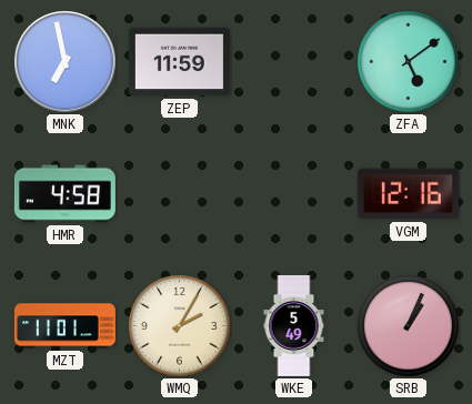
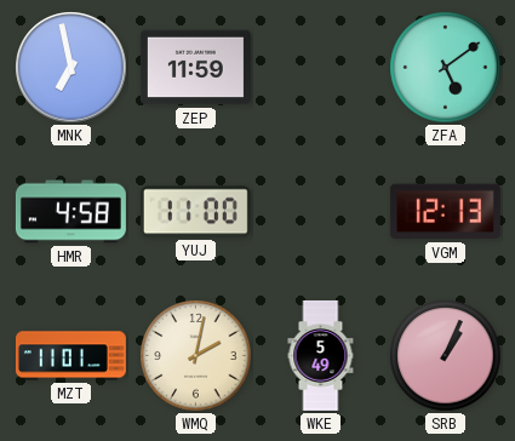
YUJ: none -> 11:00 (195, 212)
VGM: 12:16 -> 12:13 (445, 212)
WMQ: 2:05 -> 2:02 (196, 356)
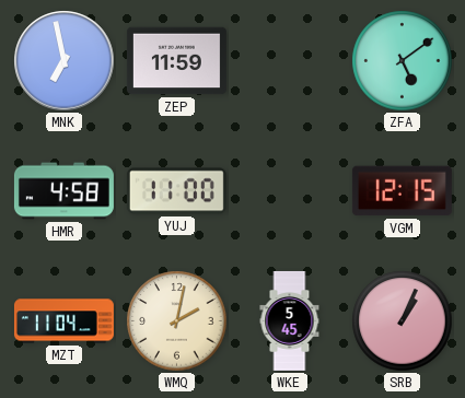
VGM: 12:13 -> 12:15 (402, 191)
MZT: 11:01 -> 11:04 (63, 321)
WKE: 5:49 -> 5:45 (290, 320)
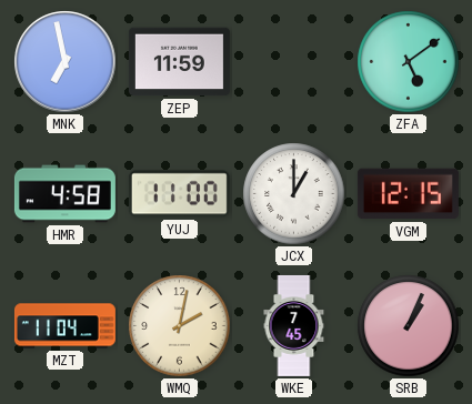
JCX: none -> 1:00 (294, 194)
WKE: 5:45 -> 7:45 (294, 325)
